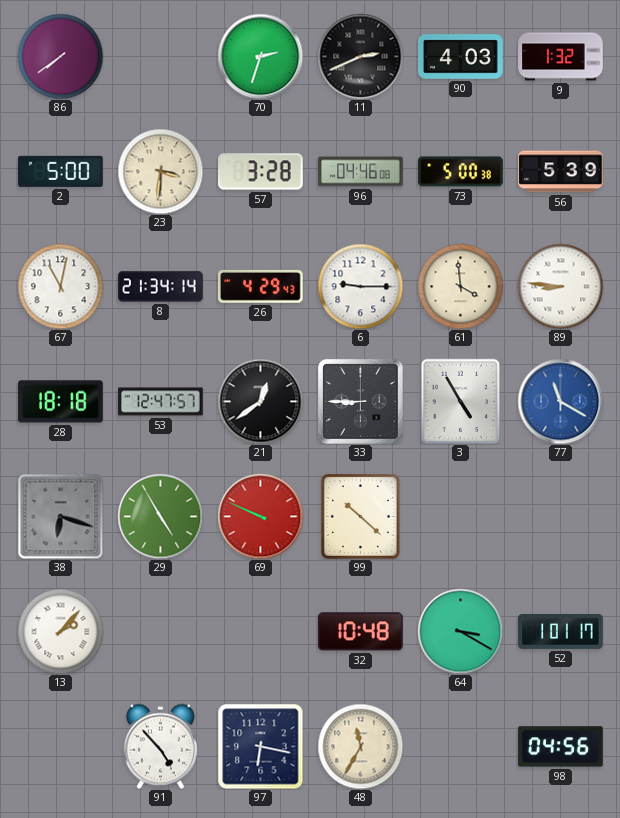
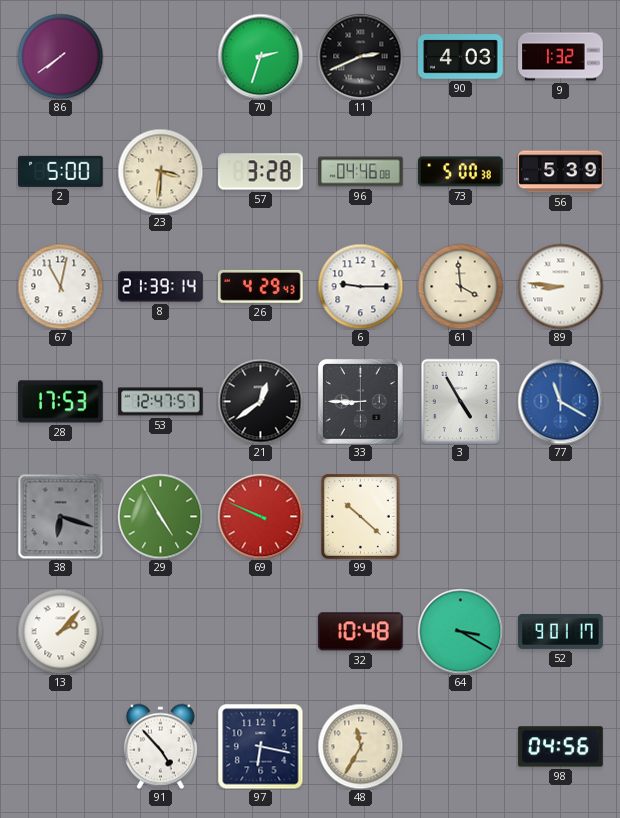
8: 21:34 -> 21:39 (161, 287)
28: 18:18 -> 17:53 (61, 402)
52: 1:01 -> 9:01 (561, 631)
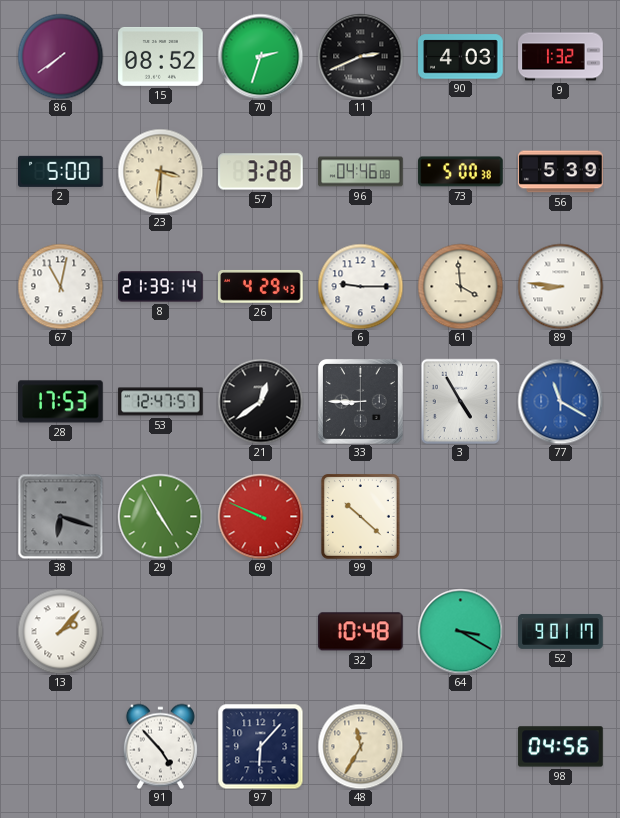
15: none -> 08:52 (161, 56)
97: 6:17 -> 6:07 (260, 746)
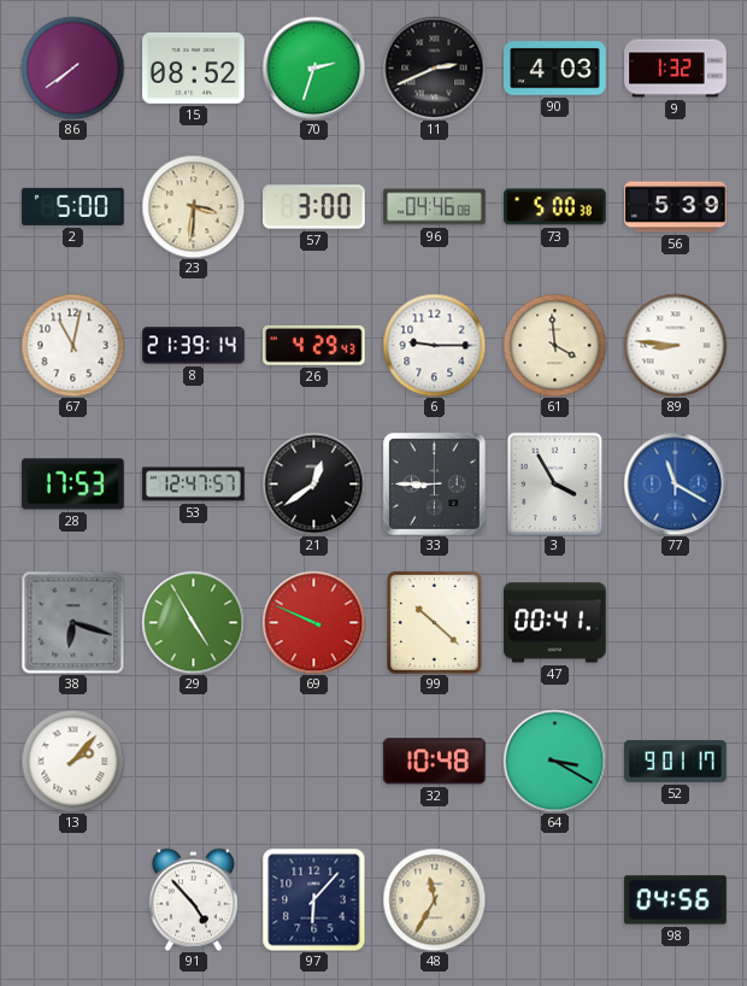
57: 3:28 -> 3:00 (314, 207)
3: 4:55 -> 3:55 (555, 483)
47: none -> 00:41 (555, 623)
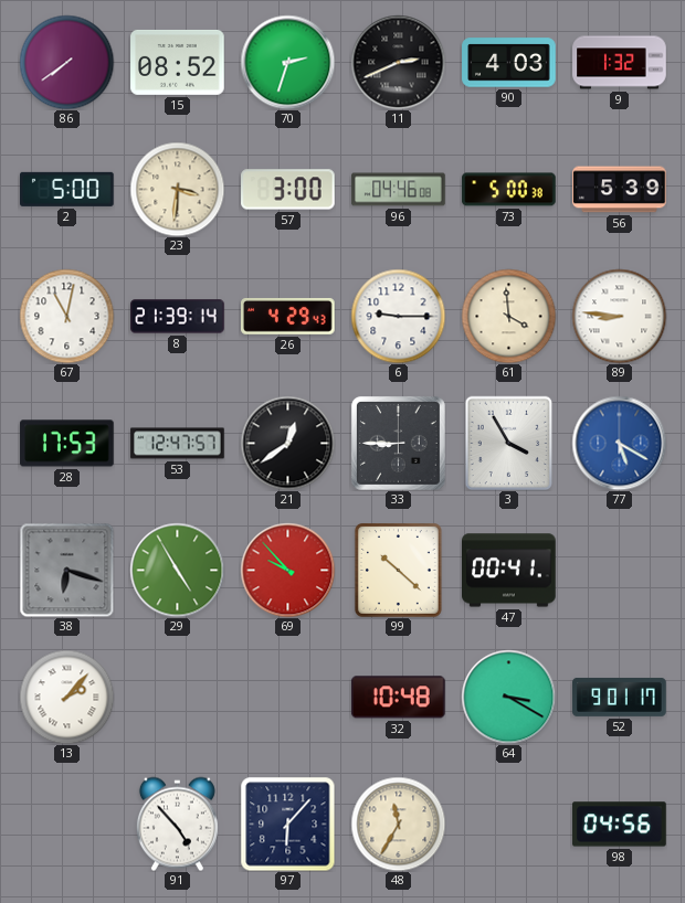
77: 11:20 -> 5:20 (619, 443)
69: 9:49 -> 9:53 (287, 570)
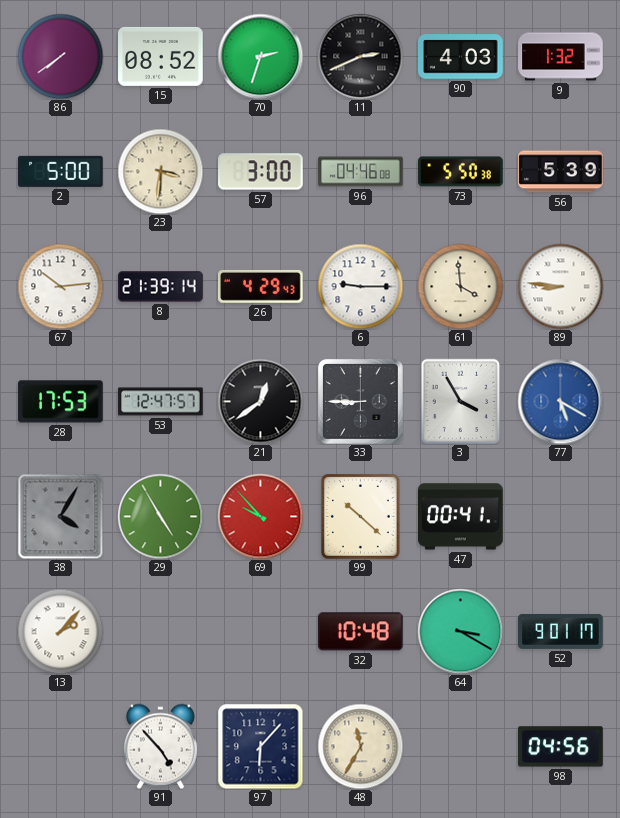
73: 5:00 -> 5:50 (461, 172)
67: 11:02 -> 10:14 (60, 286)
38: 6:18 -> 4:05 (60, 516)
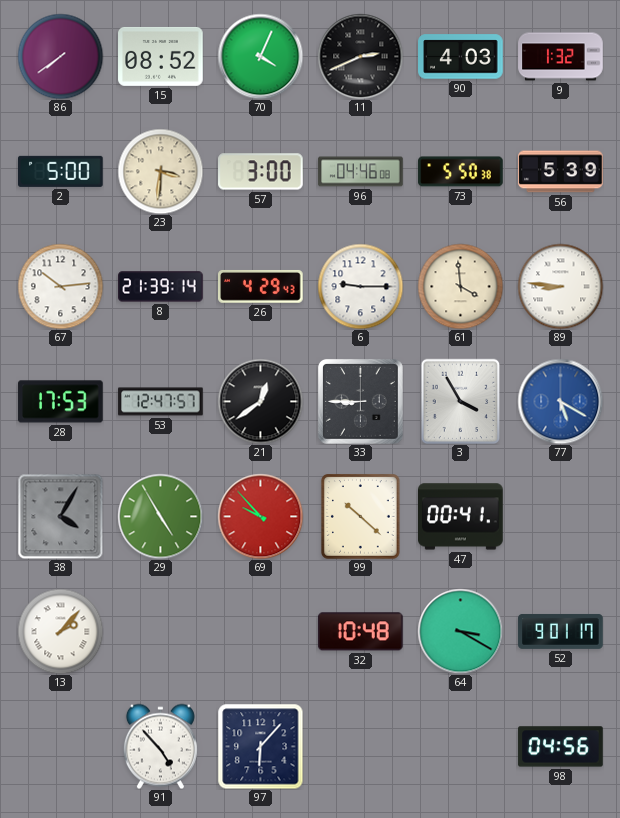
70: 2:33 -> 4:04 (260, 56)
48: 11:35 -> none (360, 746)
